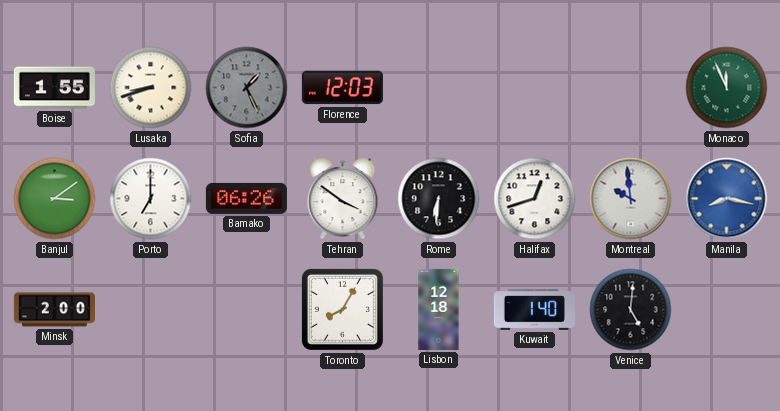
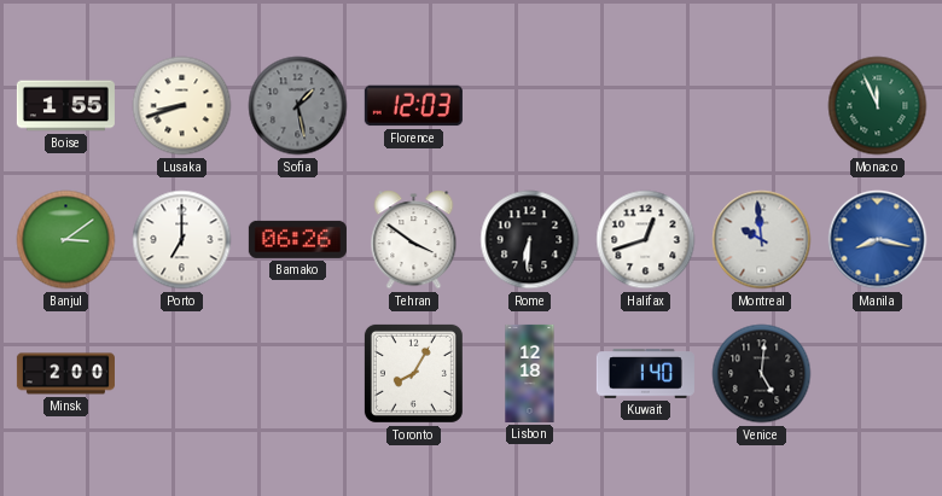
Sofia: 1:26 -> 1:28 (298, 106)
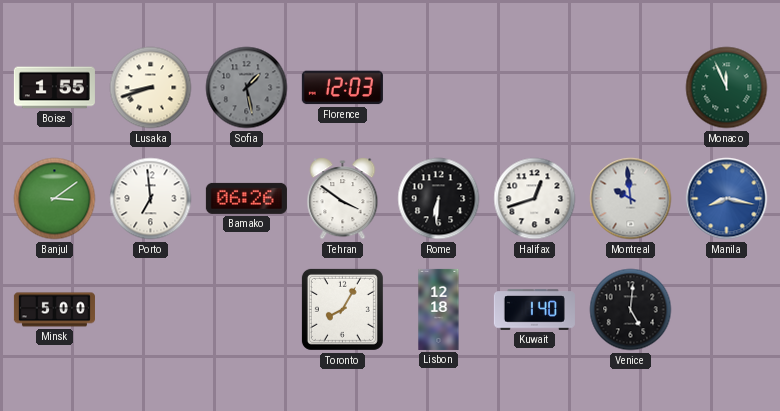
Porto: 7:00 -> 6:59 (151, 199)
Minsk: 2:00 -> 5:00 (54, 310)
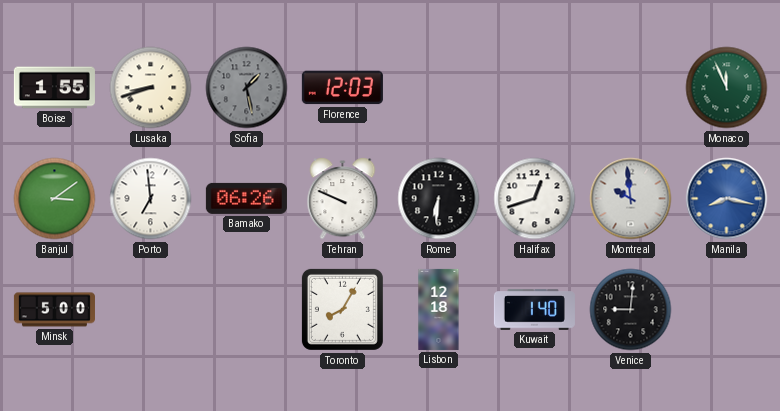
Tehran: 3:51 -> 9:49 (343, 199)
Venice: 5:01 -> 9:01 (631, 310)
